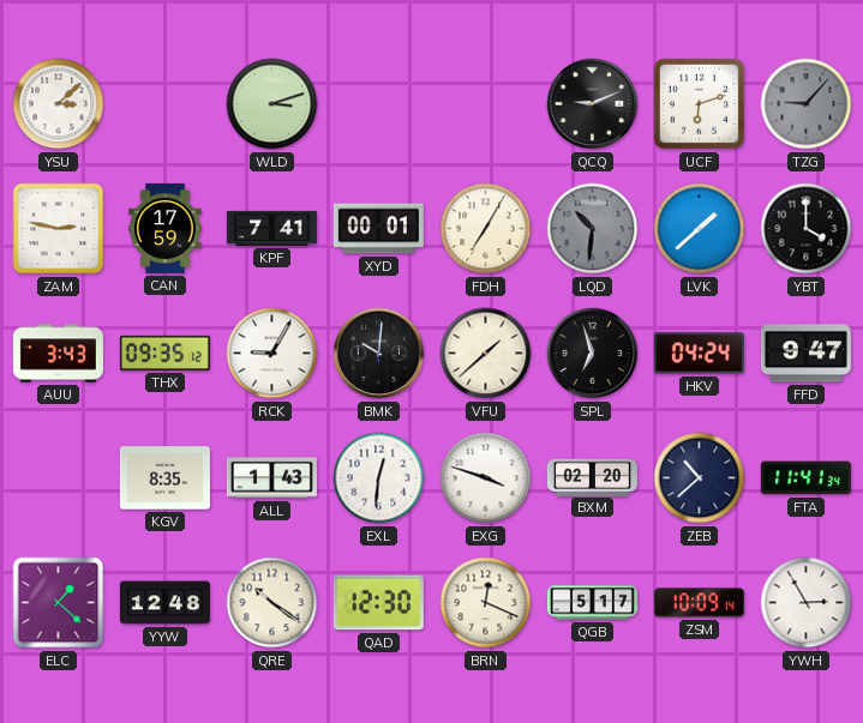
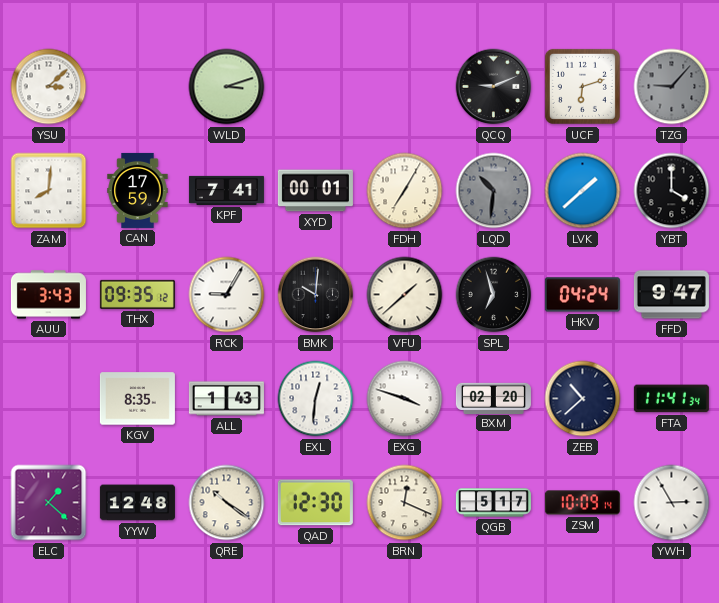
ZAM: 2:47 -> 8:01 (49, 191)
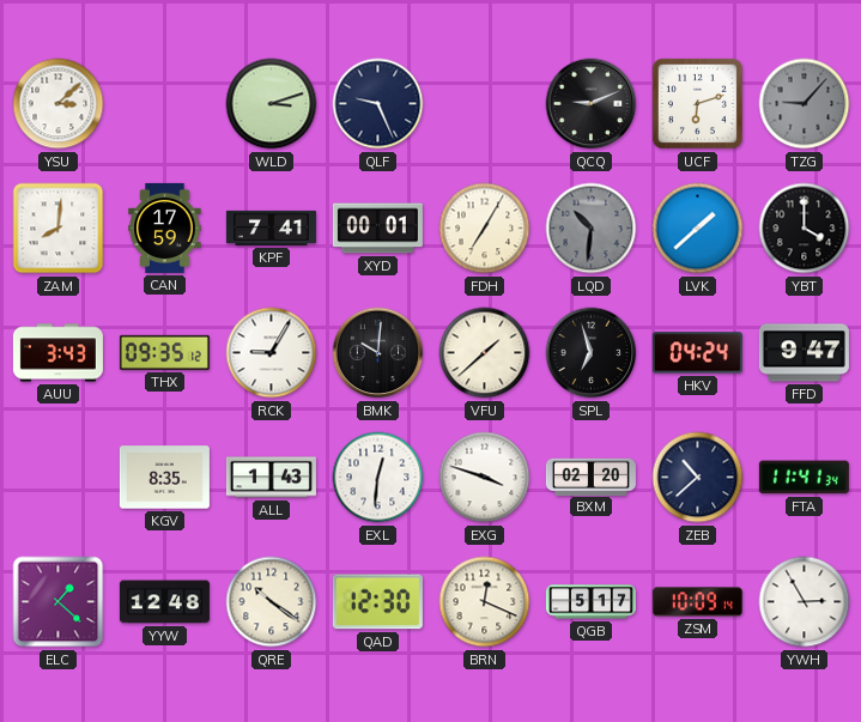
QLF: none -> 9:26 (378, 104)
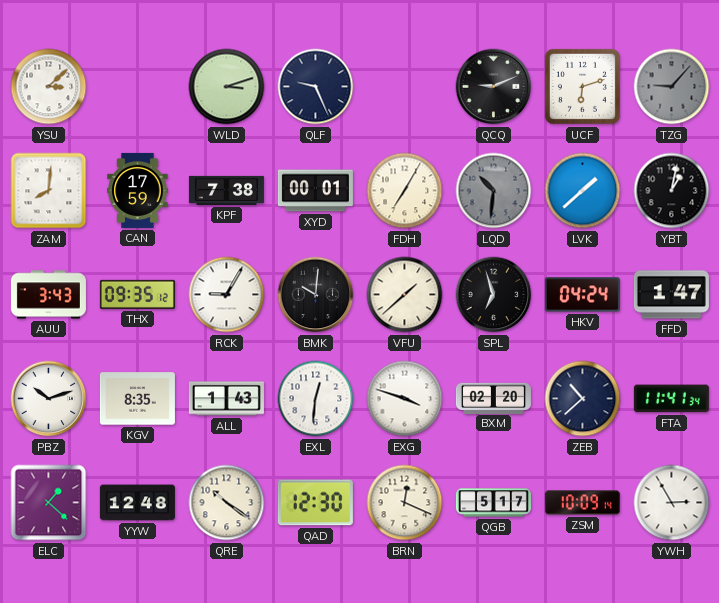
KPF: 7:41 -> 7:38 (226, 190)
YBT: 4:00 -> 1:02 (672, 191)
FFD: 9:47 -> 1:47 (671, 295)
PBZ: none -> 10:12 (49, 399)
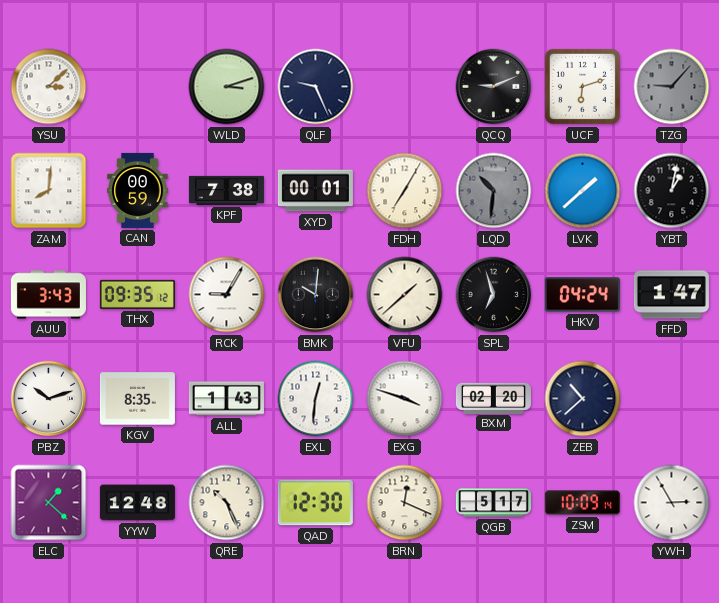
CAN: 17:59 -> 00:59 (138, 190)
FTA: 11:41 -> none (671, 399)
QRE: 10:21 -> 10:26 (227, 503)
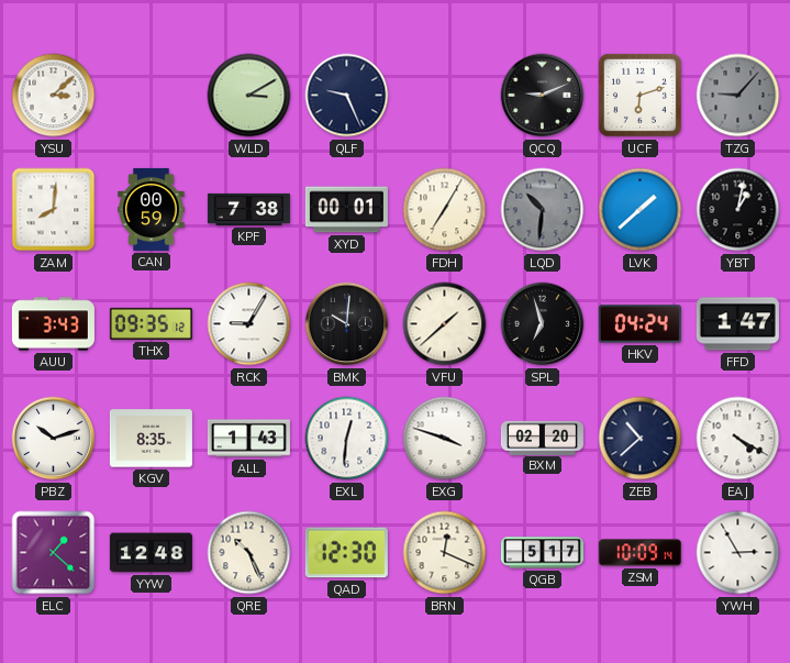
WLD: 3:12 -> 3:10 (249, 96)
EAJ: none -> 4:20 (738, 439)
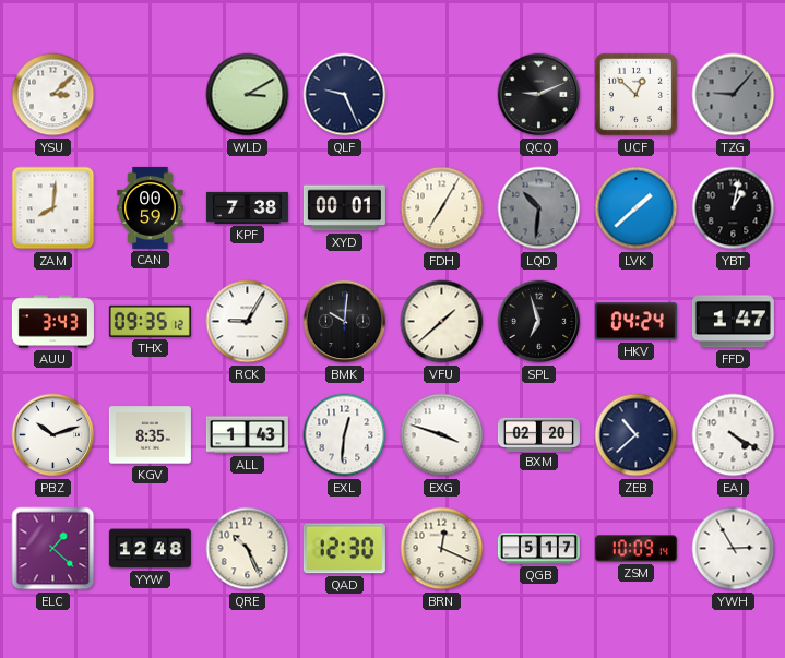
UCF: 6:12 -> 12:52 (635, 94)
